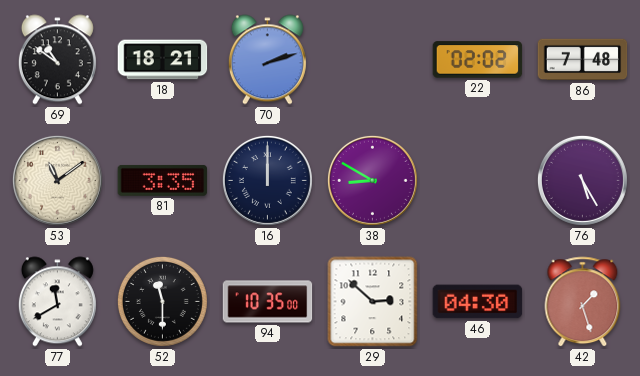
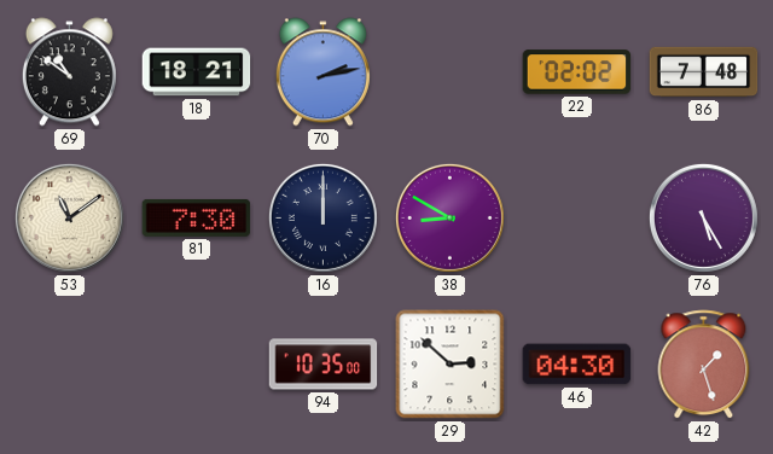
70: 2:12 -> 2:13 (322, 72)
81: 3:35 -> 7:30 (197, 217)
77: 11:40 -> none (57, 302)
52: 11:30 -> none (162, 301)
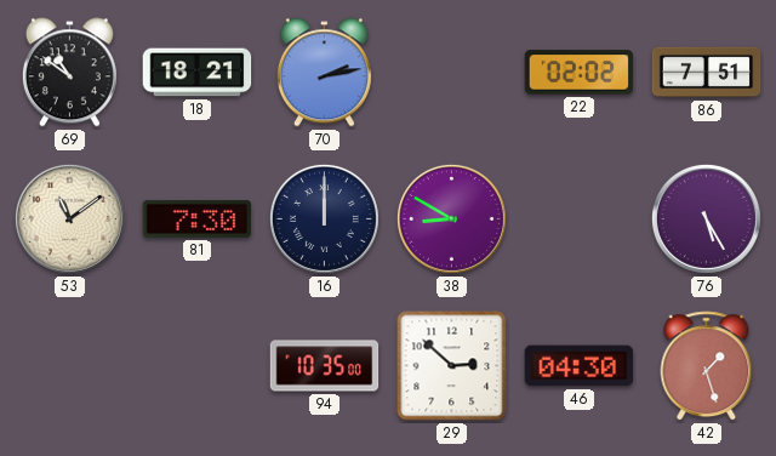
86: 7:48 -> 7:51 (707, 73)
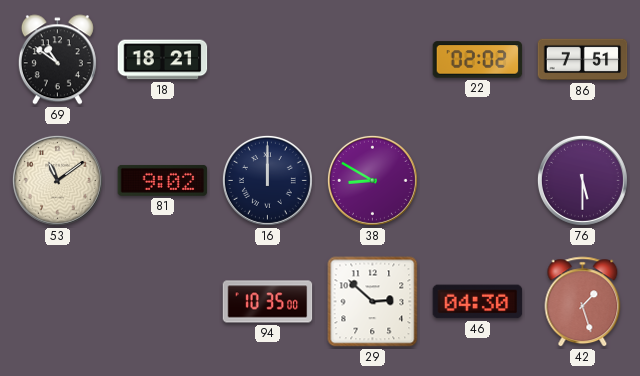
70: 2:13 -> none (324, 73)
81: 7:30 -> 9:02 (163, 180)
76: 5:25 -> 5:30 (582, 180)
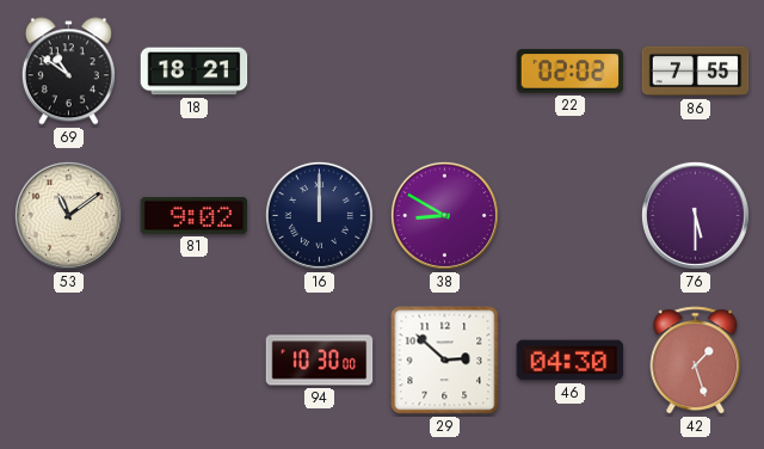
86: 7:51 -> 7:55 (696, 72)
94: 10:35 -> 10:30 (320, 361)
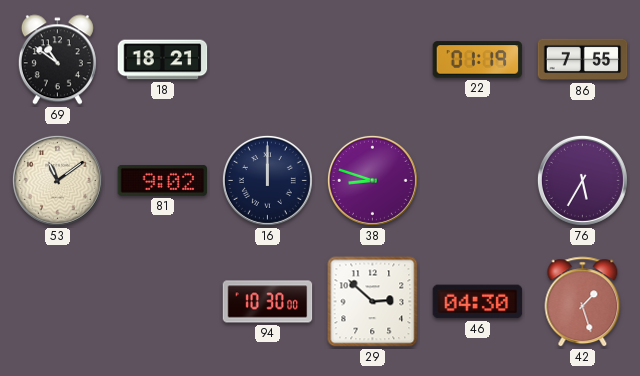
22: 02:02 -> 01:19 (478, 60)
38: 8:50 -> 8:48 (372, 180)
76: 5:30 -> 5:35 (582, 180)
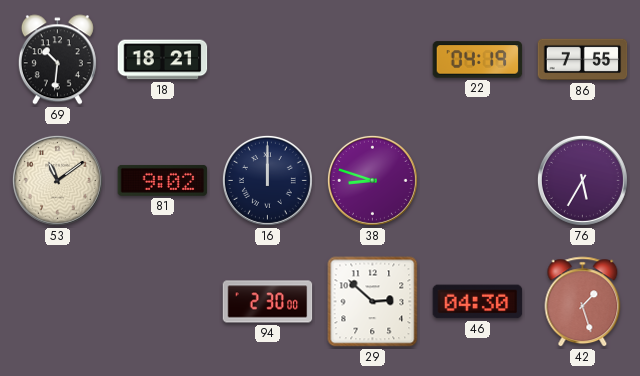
69: 10:51 -> 10:31 (57, 60)
22: 01:19 -> 04:19 (478, 60)
94: 10:30 -> 2:30 (268, 302)
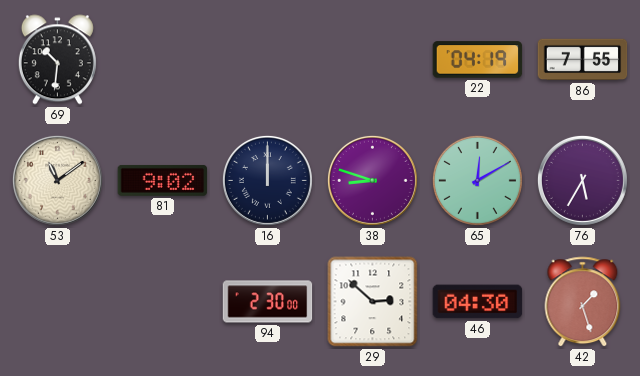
18: 18:21 -> none (163, 60)
65: none -> 12:10 (477, 180)
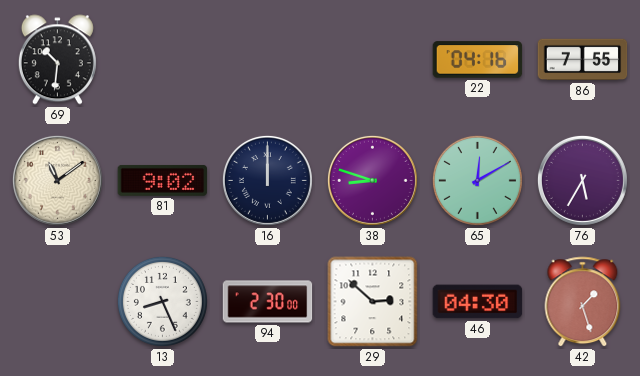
22: 04:19 -> 04:16 (478, 60)
13: none -> 8:26 (162, 301)
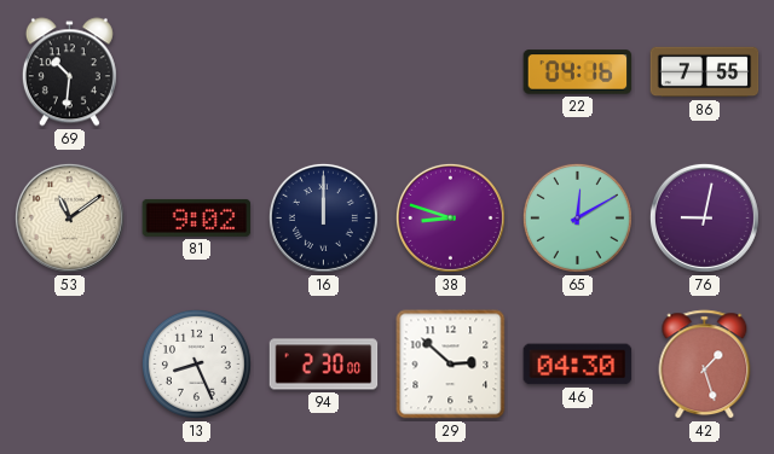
76: 5:35 -> 9:02 (704, 217)
